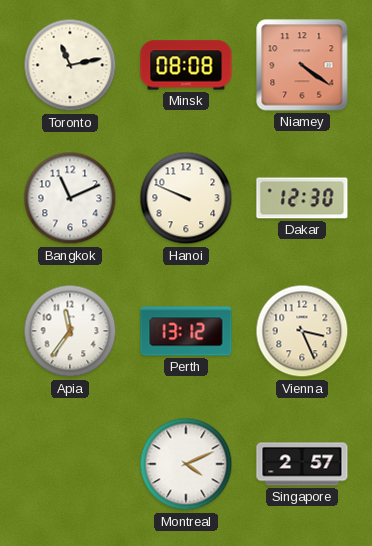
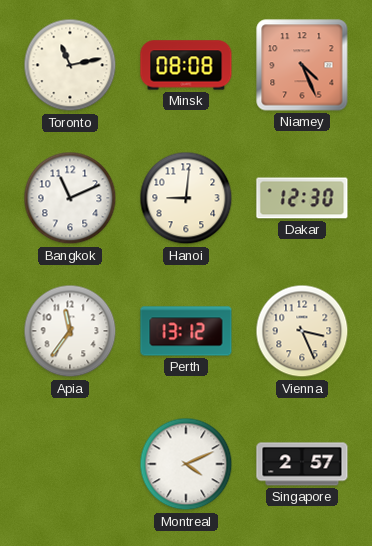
Niamey: 4:21 -> 4:26 (302, 65)
Hanoi: 9:49 -> 9:01 (186, 198)
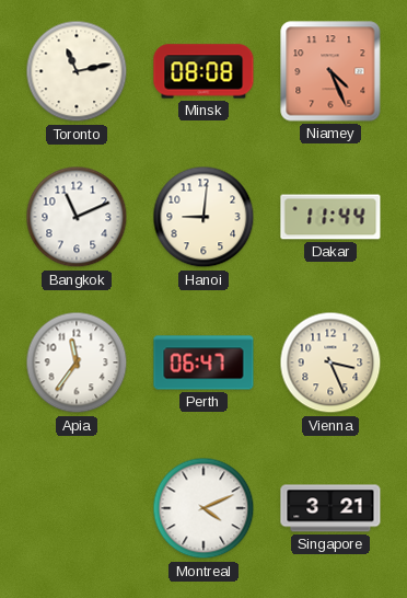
Dakar: 12:30 -> 11:44 (330, 217)
Perth: 13:12 -> 06:47 (203, 363)
Singapore: 2:57 -> 3:21 (330, 508)
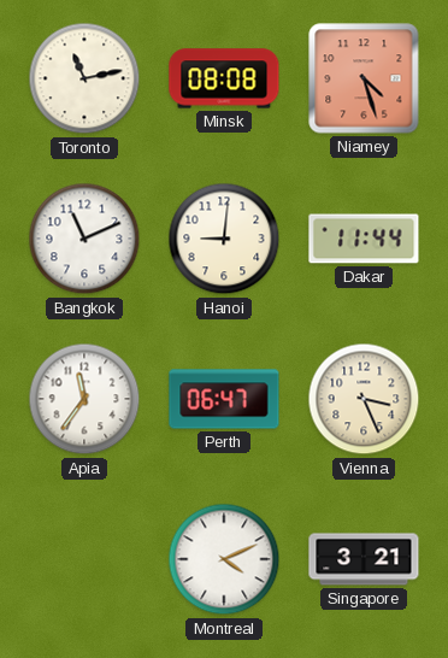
Niamey: 4:26 -> 4:27 (364, 78)
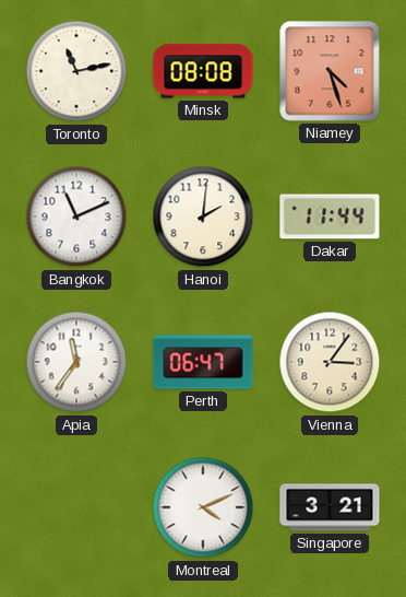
Hanoi: 9:01 -> 2:01 (203, 216)
Vienna: 3:26 -> 3:06 (330, 362)
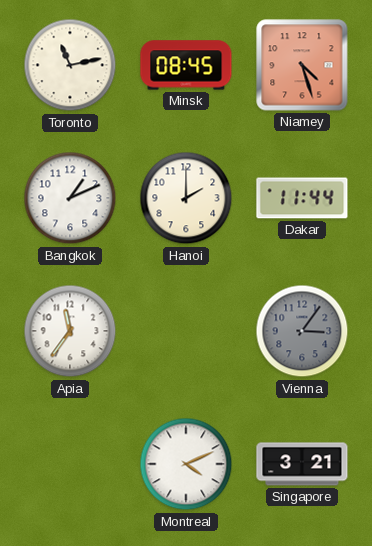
Minsk: 08:08 -> 08:45 (186, 65)
Bangkok: 11:11 -> 1:11 (70, 198)
Hanoi: 2:01 -> 2:00 (186, 198)
Perth: 06:47 -> none (203, 362)
Vienna dial: cream -> grey (302, 331)
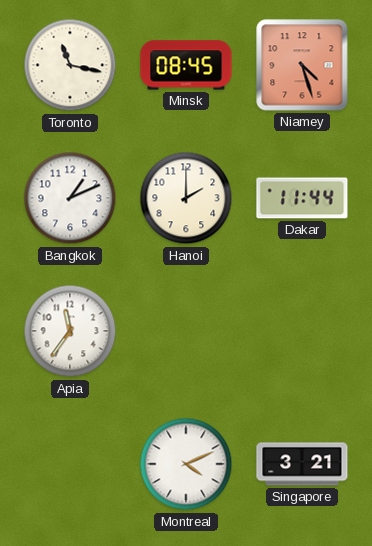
Toronto: 11:13 -> 11:17 (70, 65)
Vienna: 3:06 -> none (302, 331)
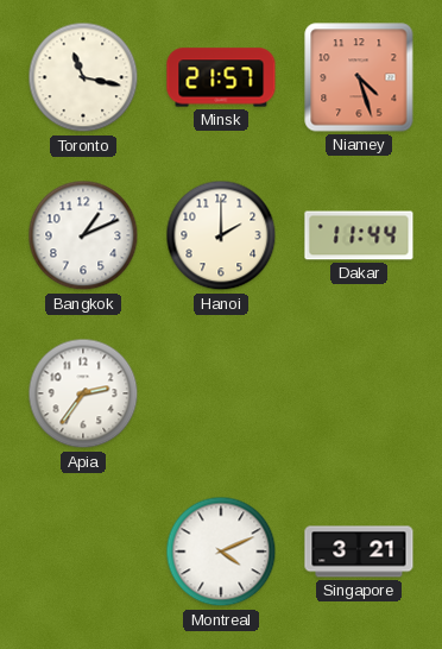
Minsk: 08:45 -> 21:57 (221, 77)
Apia: 11:36 -> 2:36 (83, 393)
